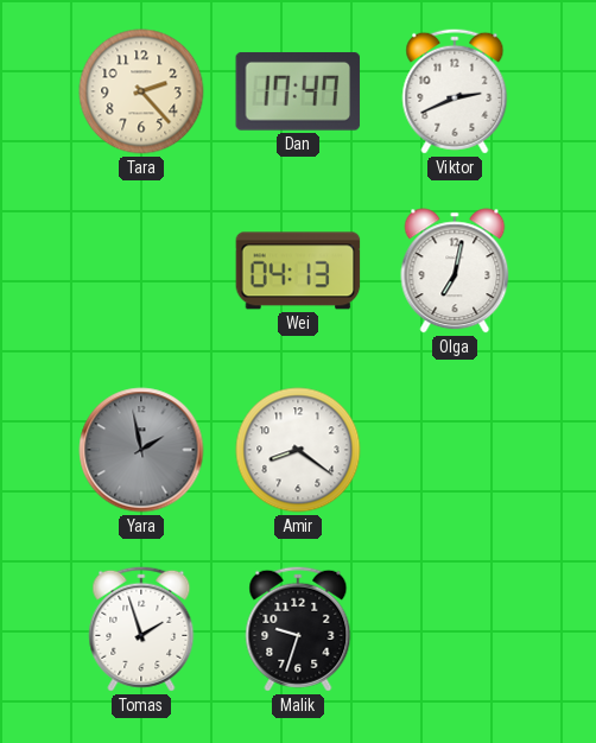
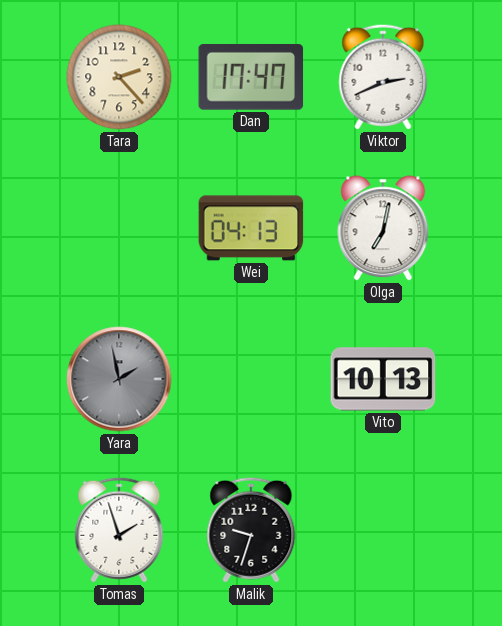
Amir: 8:21 -> none (298, 450)
Vito: none -> 10:13 (383, 379)
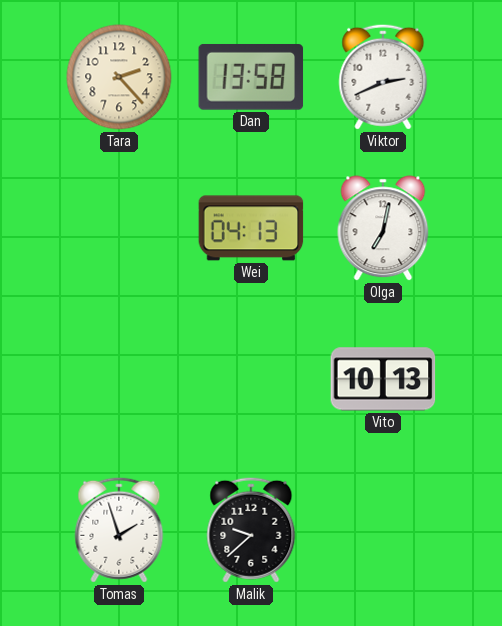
Dan: 17:47 -> 13:58 (251, 77)
Yara: 1:58 -> none (119, 379)
Malik: 9:33 -> 9:38 (251, 530)
